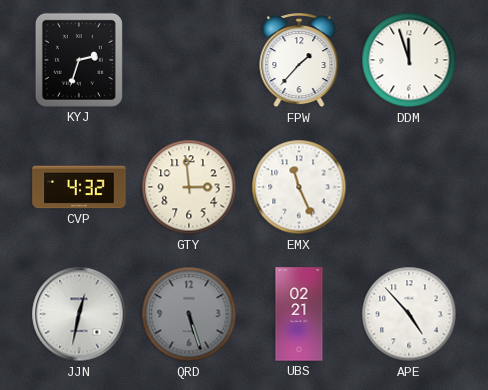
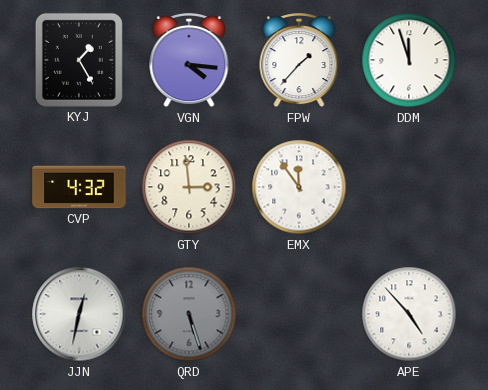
KYJ: 2:33 -> 1:25 (79, 60)
VGN: none -> 4:16 (189, 61)
EMX: 11:26 -> 11:54 (299, 187)
UBS: 02:21 -> none (299, 314)
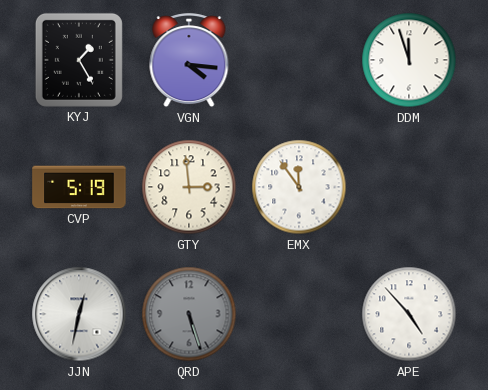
FPW: 1:37 -> none (299, 61)
CVP: 4:32 -> 5:19 (79, 187)
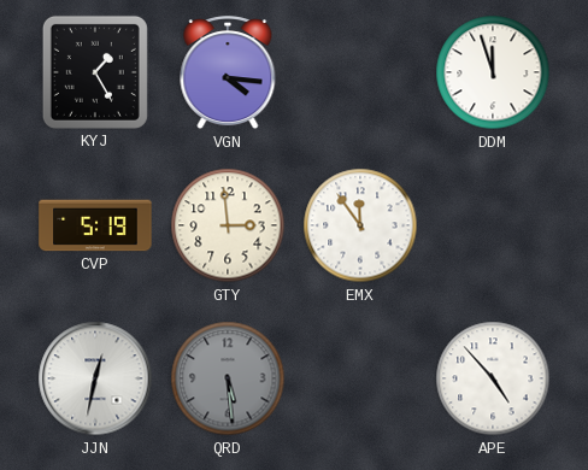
QRD: 5:27 -> 5:29 (228, 378)
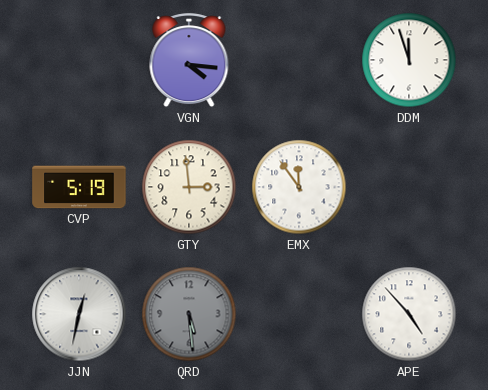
KYJ: 1:25 -> none (95, 72)
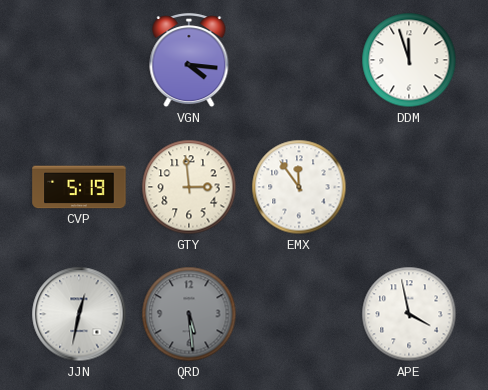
APE: 4:53 -> 3:58 (409, 314)
